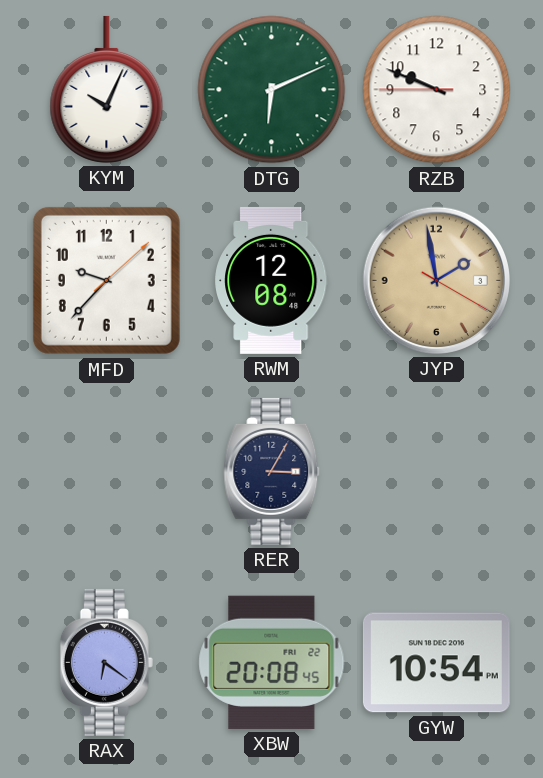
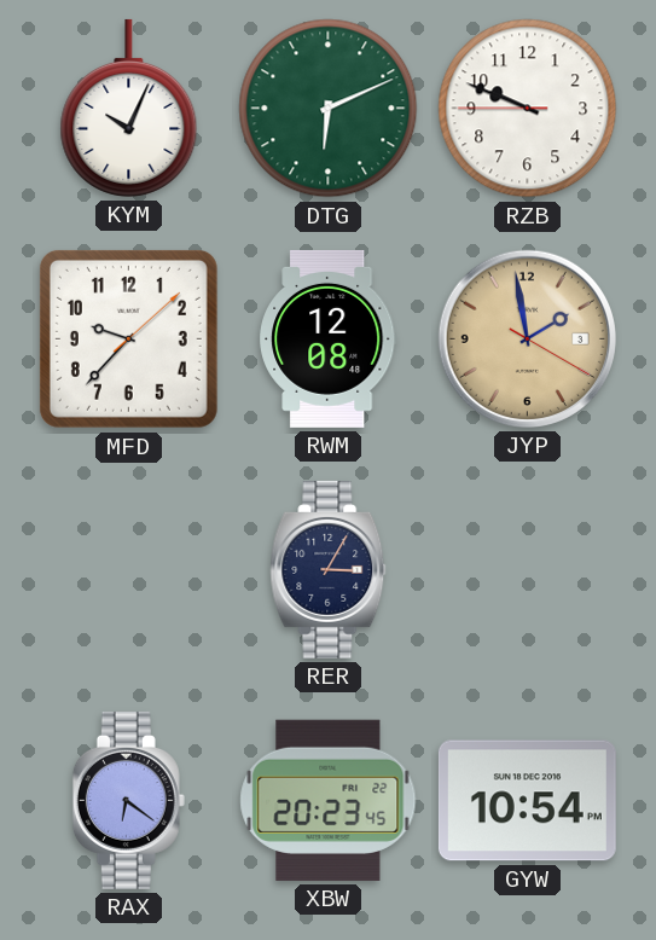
XBW: 20:08 -> 20:23 (329, 800)
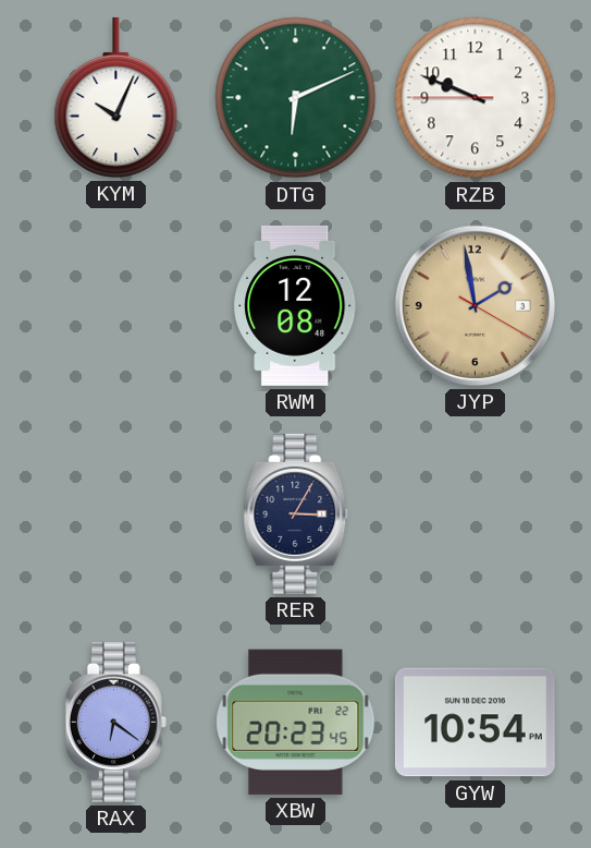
MFD: 9:37 -> none (128, 338)
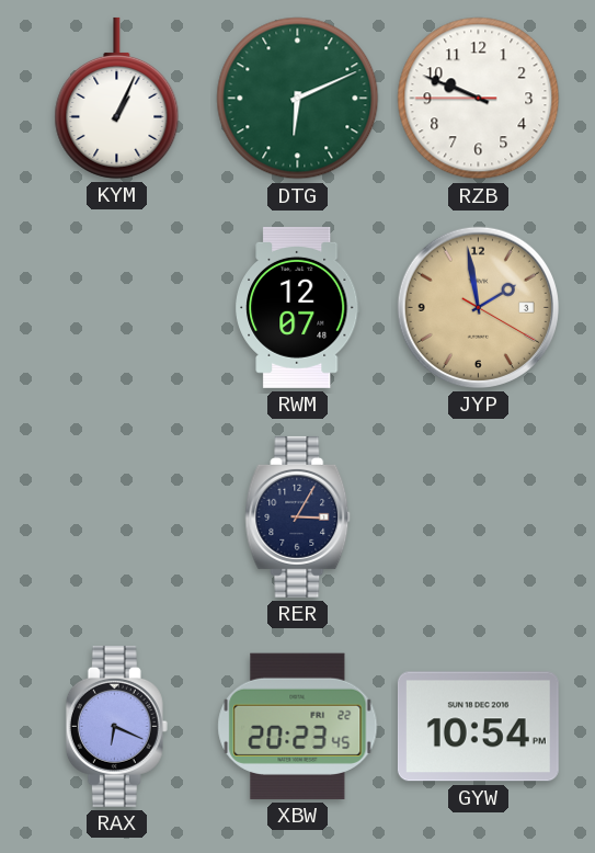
KYM: 10:04 -> 1:04 (117, 98)
RWM: 12:08 -> 12:07 (298, 307)
RAX: 6:21 -> 6:19 (116, 726)
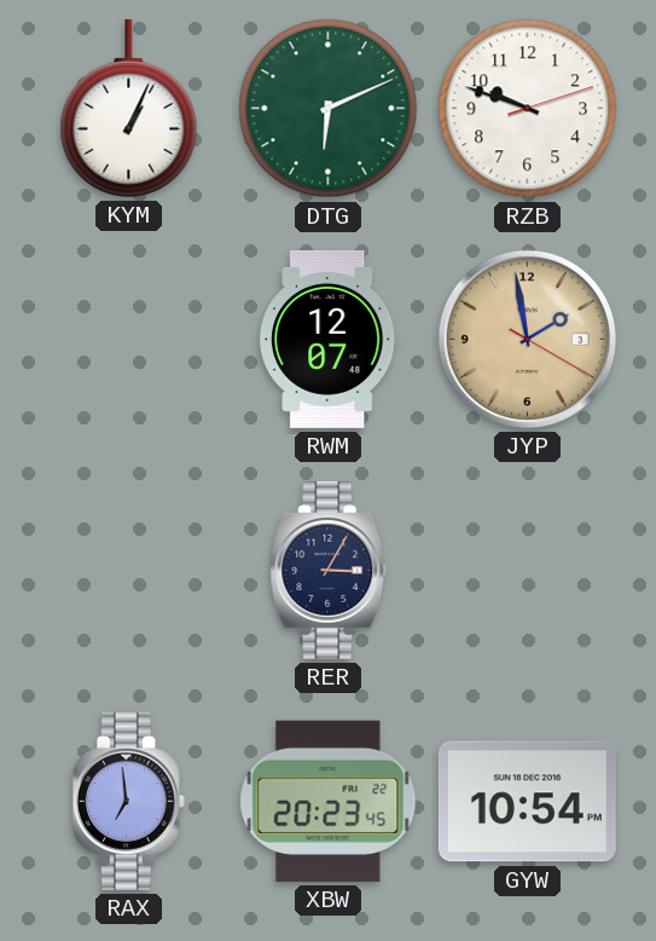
RZB: 9:48:45 -> 9:48:12 (528, 109)
RAX: 6:19 -> 6:59 (128, 801)
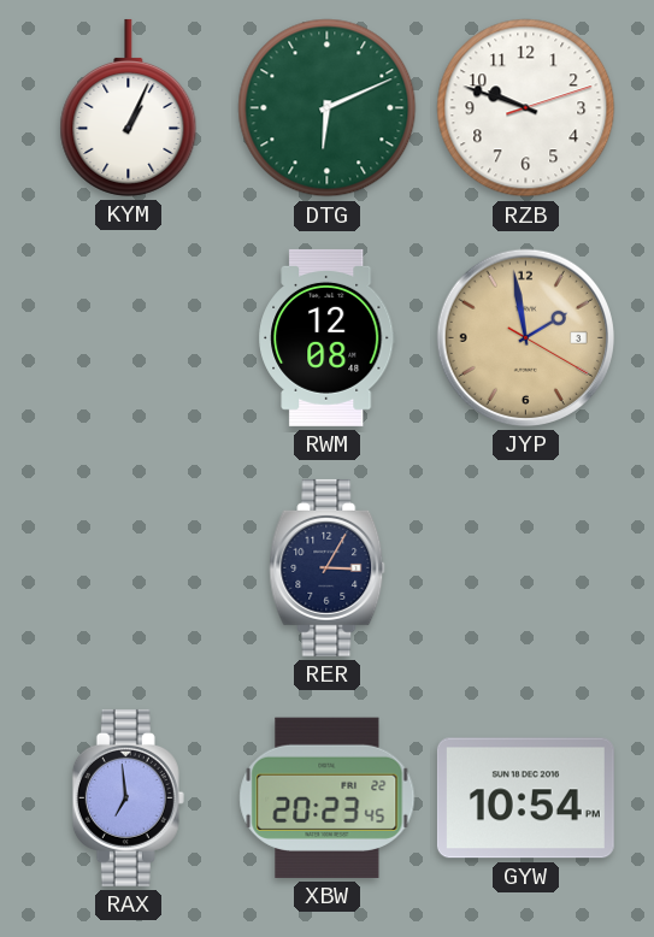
RWM: 12:07 -> 12:08 (328, 337)
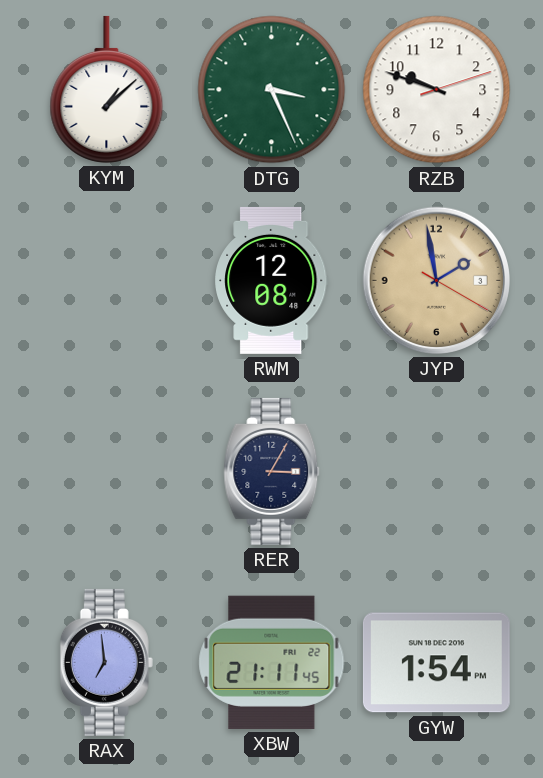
KYM: 1:04 -> 1:08 (107, 89)
DTG: 6:11 -> 3:26 (272, 90)
XBW: 20:23 -> 21:11 (272, 662)
GYW: 10:54 -> 1:54 (436, 663)
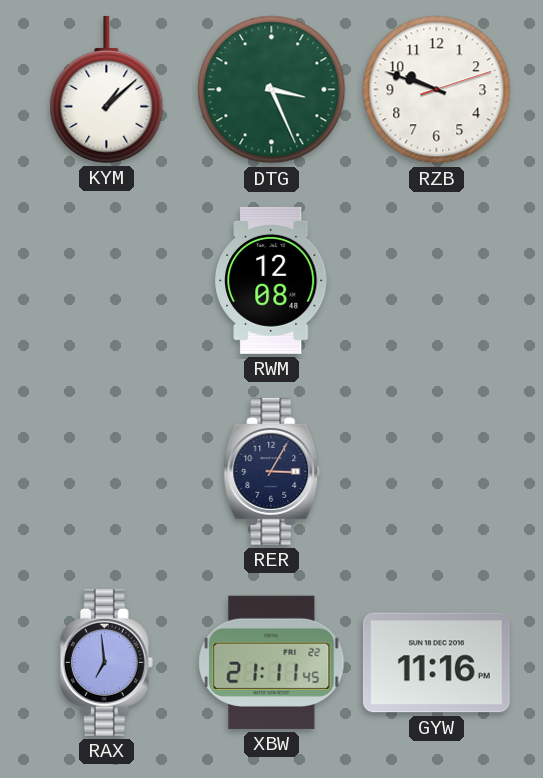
JYP: 1:58 -> none (436, 280)
GYW: 1:54 -> 11:16 (436, 663)
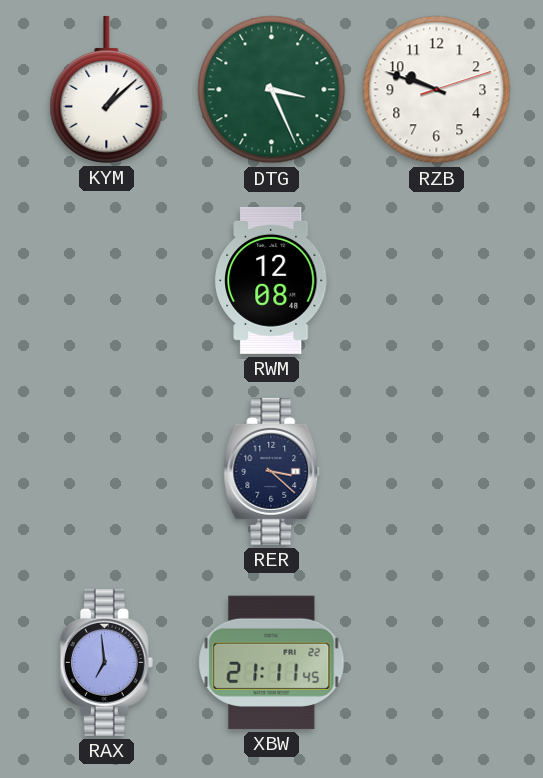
RER: 3:05 -> 3:22 (272, 471)
GYW: 11:16 -> none (436, 663)
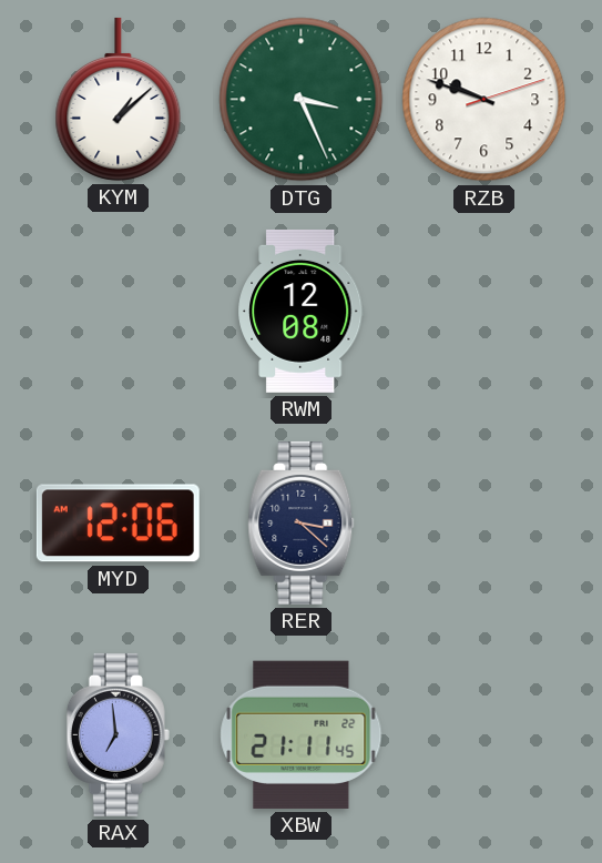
MYD: none -> 12:06 (118, 524)
